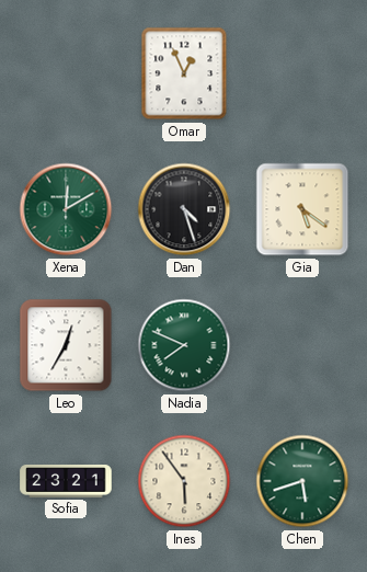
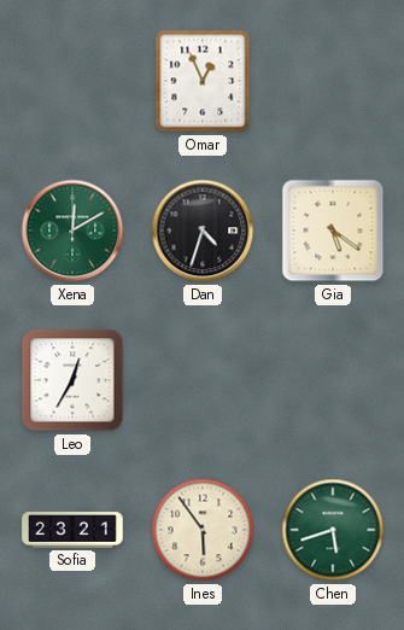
Dan: 4:27 -> 4:33 (203, 231)
Nadia: 7:49 -> none (184, 345)
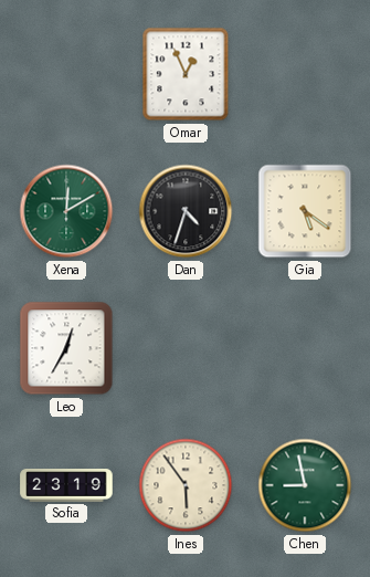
Sofia: 23:21 -> 23:19 (66, 485)
Chen: 5:42 -> 8:58 (305, 485)
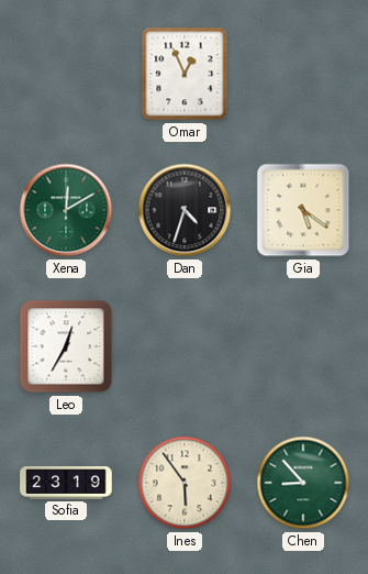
Chen: 8:58 -> 8:53 (303, 483)
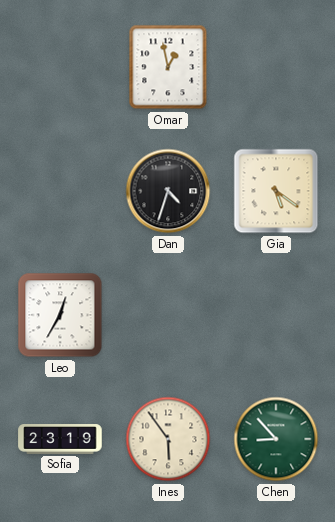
Omar: 12:56 -> 12:58 (168, 67)
Xena: 12:10 -> none (66, 210)
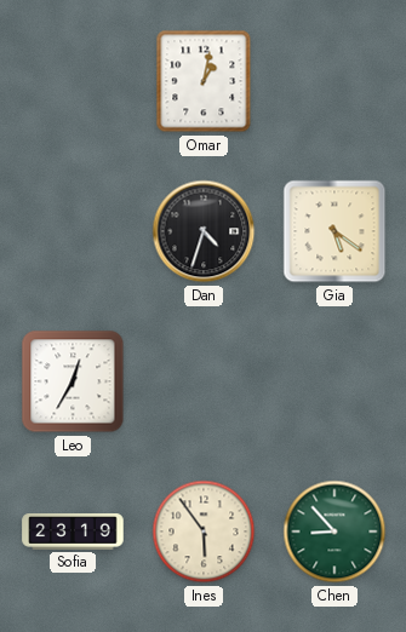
Omar: 12:58 -> 1:02 (204, 81)
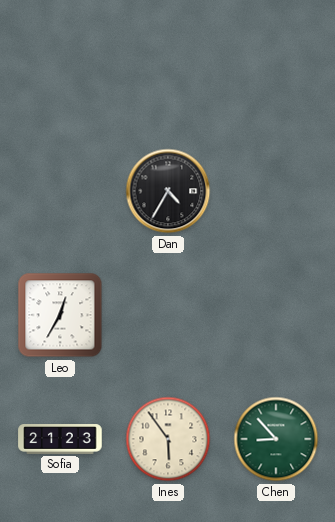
Omar: 1:02 -> none (204, 81)
Dan: 4:33 -> 4:35 (168, 191)
Gia: 5:21 -> none (334, 231)
Sofia: 23:19 -> 21:23 (60, 439)
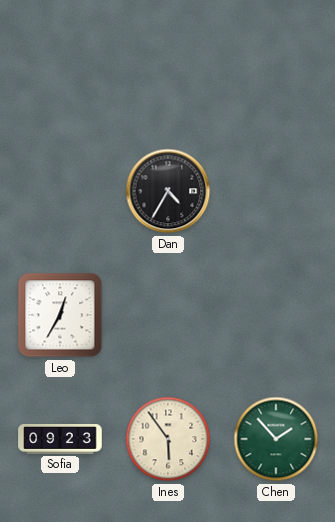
Sofia: 21:23 -> 09:23 (60, 439)
Chen: 8:53 -> 1:53 (276, 439)
